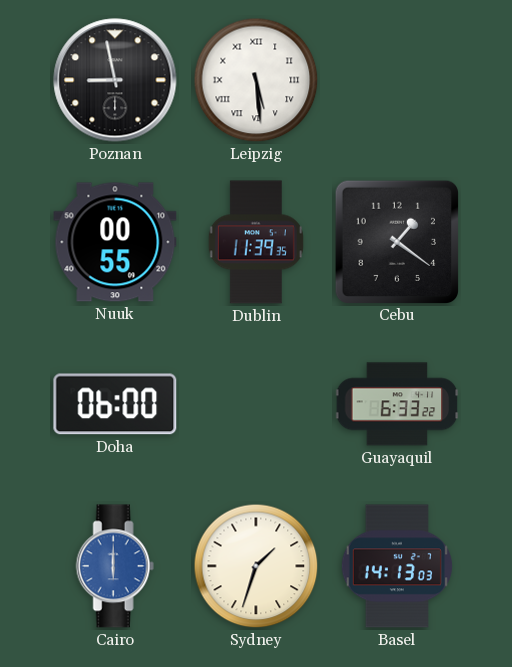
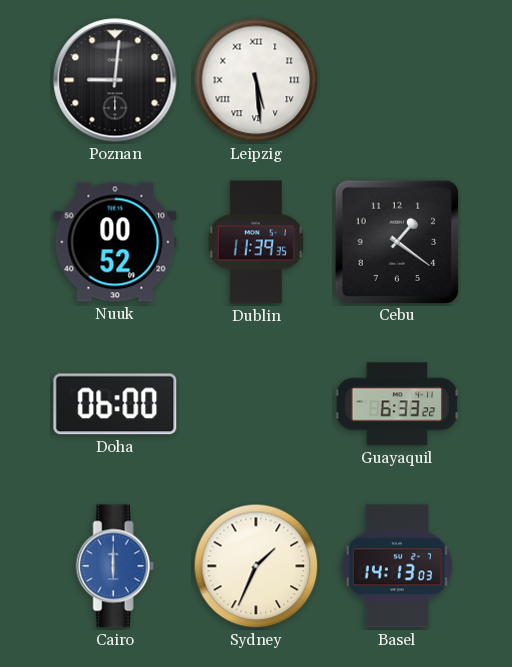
Poznan: 8:58 -> 9:01 (115, 80)
Nuuk: 00:55 -> 00:52 (115, 242)
Sydney: 1:33 -> 1:34 (256, 566)
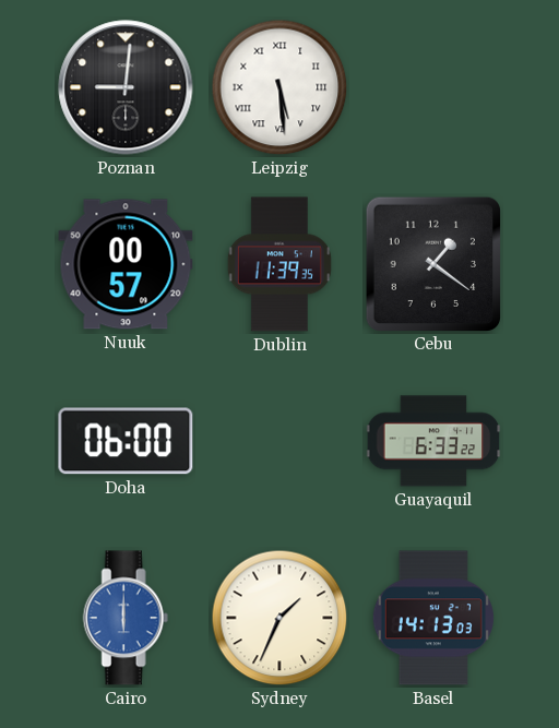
Nuuk: 00:52 -> 00:57 (126, 264)
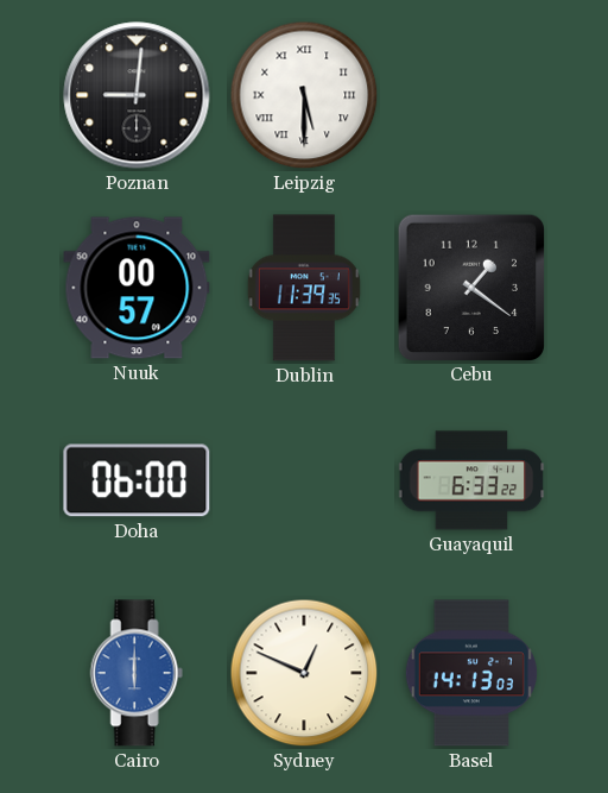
Leipzig: 5:29 -> 5:30 (304, 95)
Sydney: 1:34 -> 12:49 (304, 673)
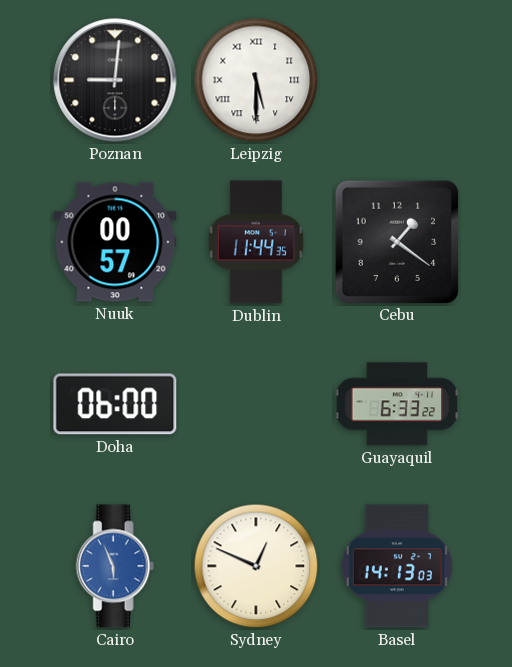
Dublin: 11:39 -> 11:44 (256, 242)
Cairo: 6:00 -> 5:56 (115, 566)
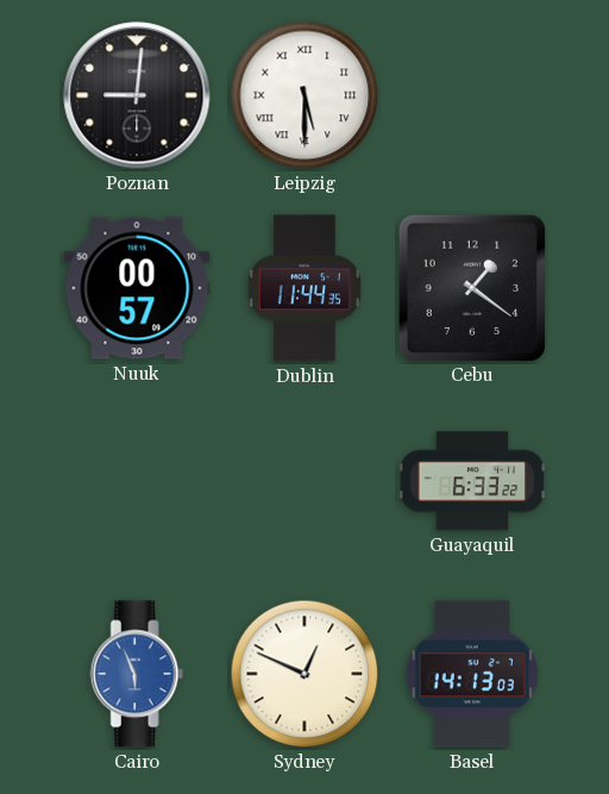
Doha: 06:00 -> none (115, 404)
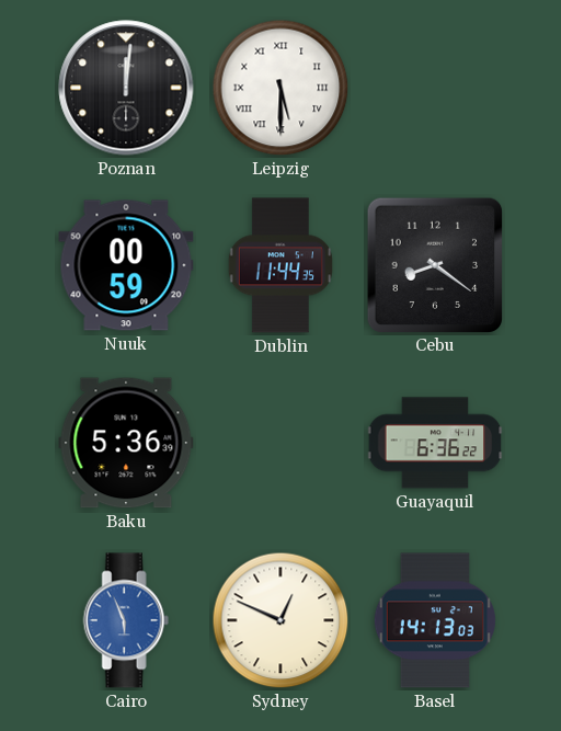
Poznan: 9:01 -> 12:01 (126, 88)
Nuuk: 00:57 -> 00:59 (126, 265)
Cebu: 1:21 -> 8:21 (434, 264)
Baku: none -> 5:36 (126, 443)
Guayaquil: 6:33 -> 6:36 (435, 443)
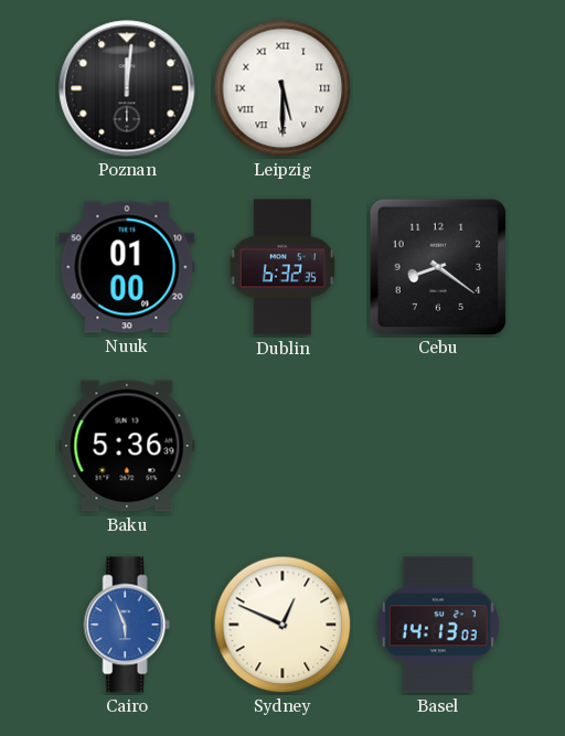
Nuuk: 00:59 -> 01:00 (127, 267)
Dublin: 11:44 -> 6:32 (282, 267)
Guayaquil: 6:36 -> none (435, 443)
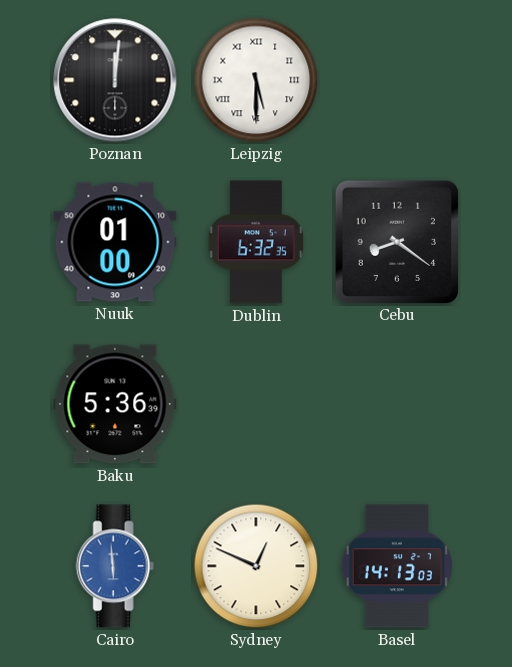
Cairo: 5:56 -> 5:59 (115, 566)
